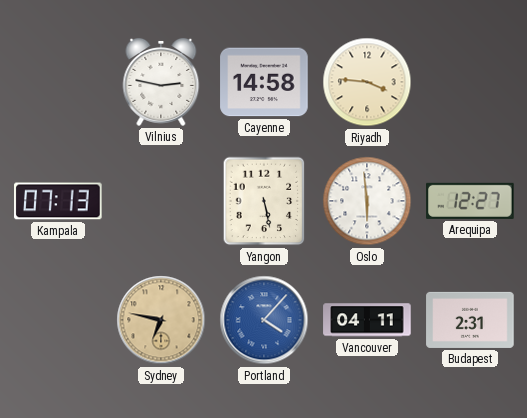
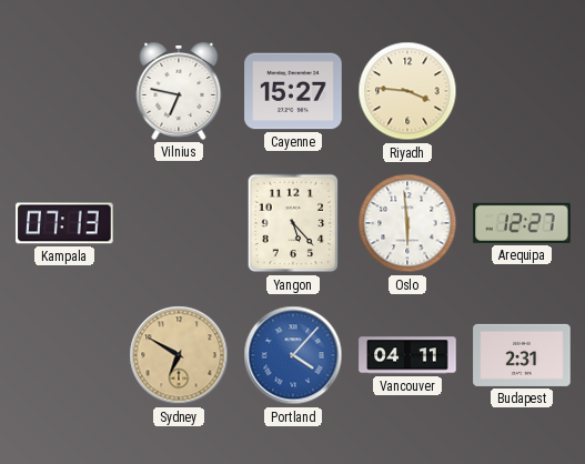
Vilnius: 2:47 -> 6:47 (179, 91)
Cayenne: 14:58 -> 15:27 (293, 91)
Yangon: 5:28 -> 5:23 (293, 223)
Sydney: 6:47 -> 6:50 (179, 355)
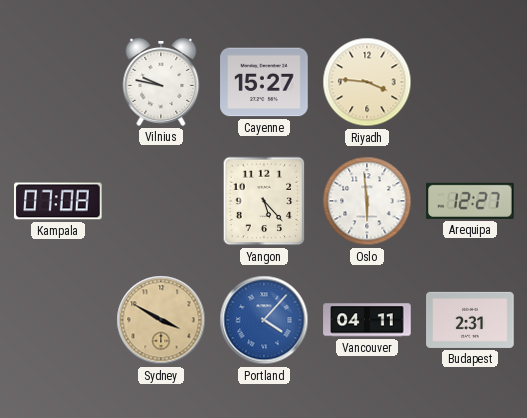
Vilnius: 6:47 -> 9:47 (161, 82)
Kampala: 07:13 -> 07:08 (58, 201)
Sydney: 6:50 -> 3:50 (161, 320)
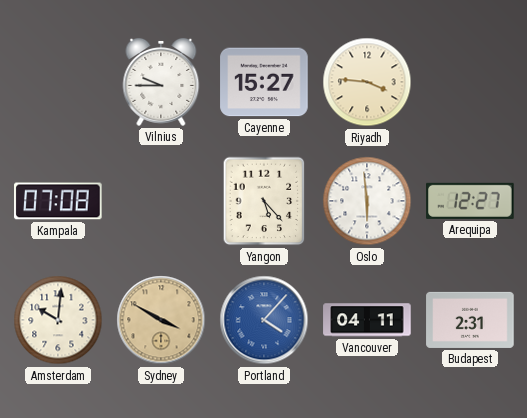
Vilnius: 9:47 -> 9:45 (161, 82)
Amsterdam: none -> 10:01 (58, 320)
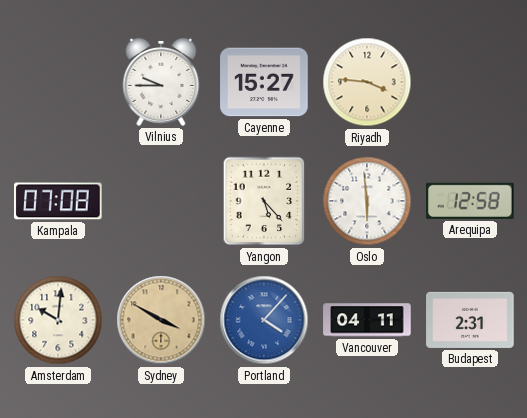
Arequipa: 12:27 -> 12:58 (470, 201)
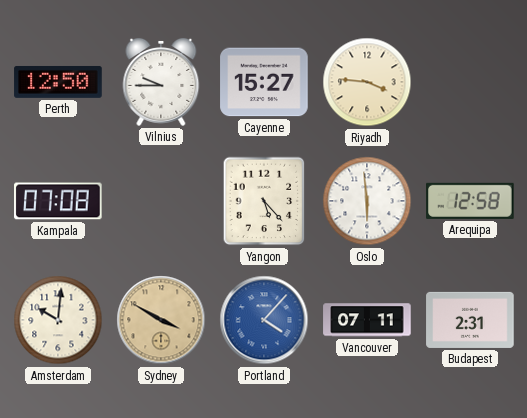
Perth: none -> 12:50 (58, 82)
Vancouver: 04:11 -> 07:11 (367, 320)
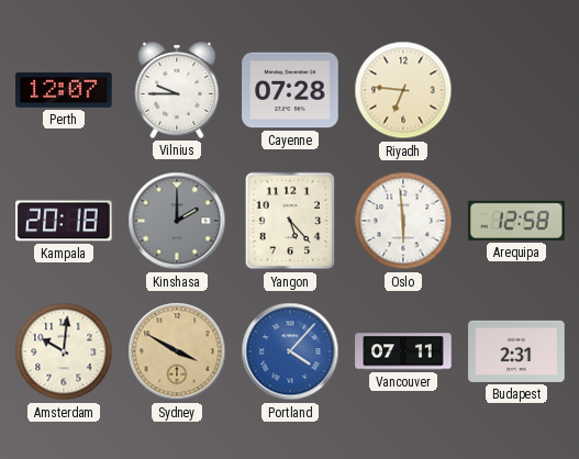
Perth: 12:50 -> 12:07 (64, 90)
Cayenne: 15:27 -> 07:28 (290, 90)
Riyadh: 3:46 -> 6:46 (403, 90)
Kampala: 07:08 -> 20:18 (64, 221)
Kinshasa: none -> 2:00 (177, 221)
